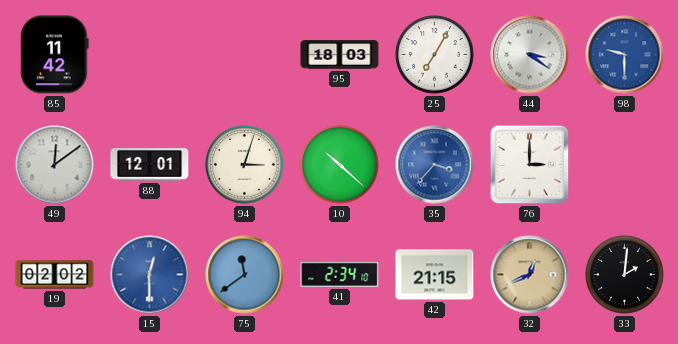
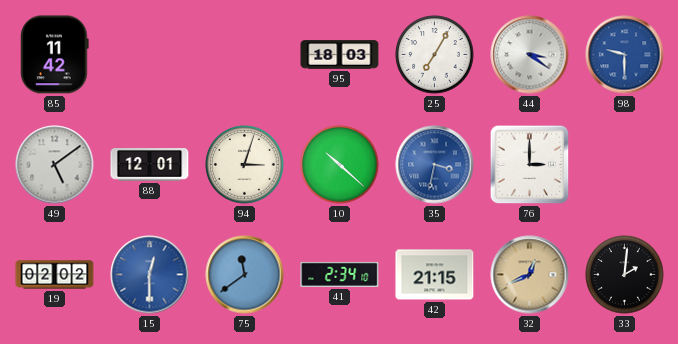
49: 12:09 -> 5:09 (55, 165)
35: 3:37 -> 3:32 (435, 165)
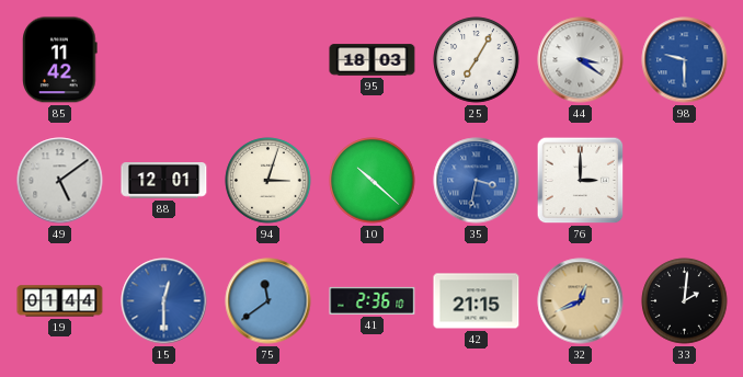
19: 02:02 -> 01:44 (60, 301)
41: 2:34 -> 2:36 (373, 300)
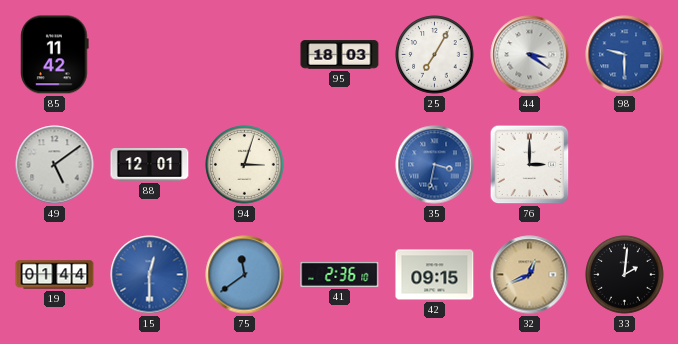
10: 10:22 -> none (373, 181)
42: 21:15 -> 09:15 (435, 275)
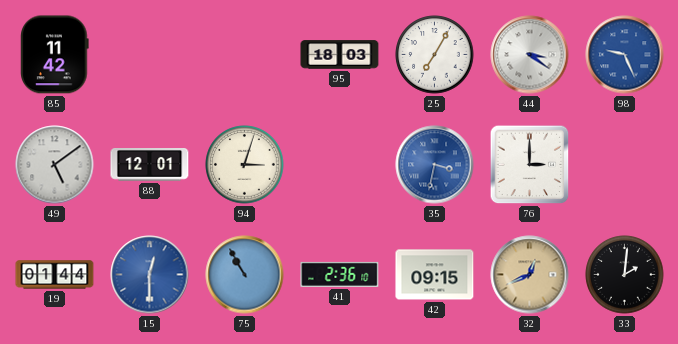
98: 9:30 -> 9:26 (625, 55)
75: 11:39 -> 10:55 (245, 275)
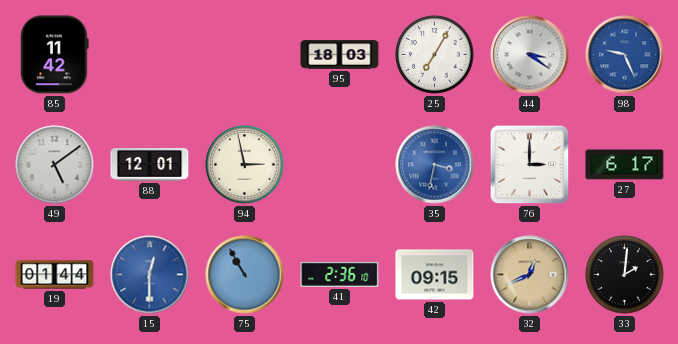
94: 3:03 -> 2:58 (245, 165)
27: none -> 6:17 (625, 165)
